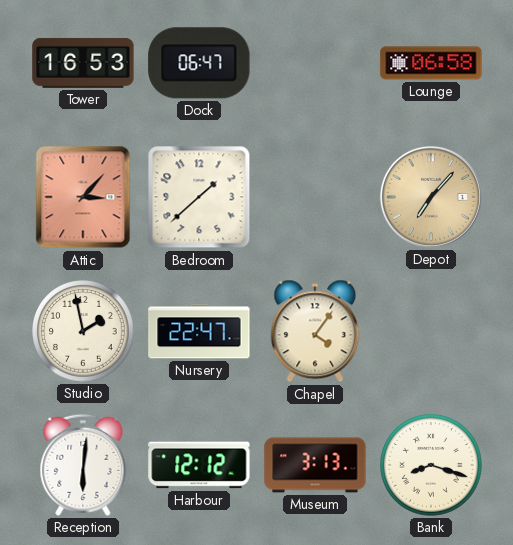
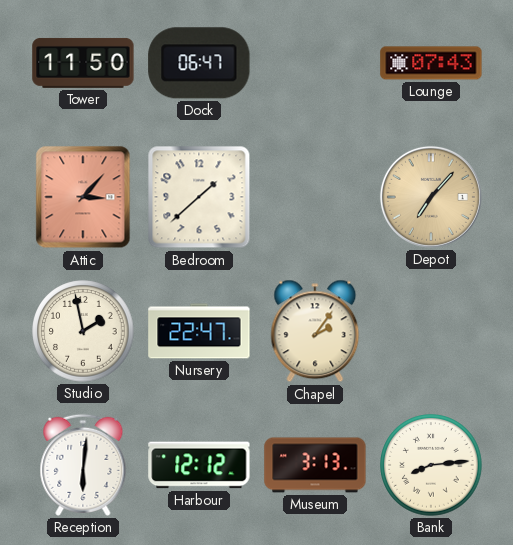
Tower: 16:53 -> 11:50 (83, 63)
Lounge: 06:58 -> 07:43 (431, 63)
Chapel: 4:06 -> 2:06 (315, 331)
Bank: 8:18 -> 8:14 (431, 465)
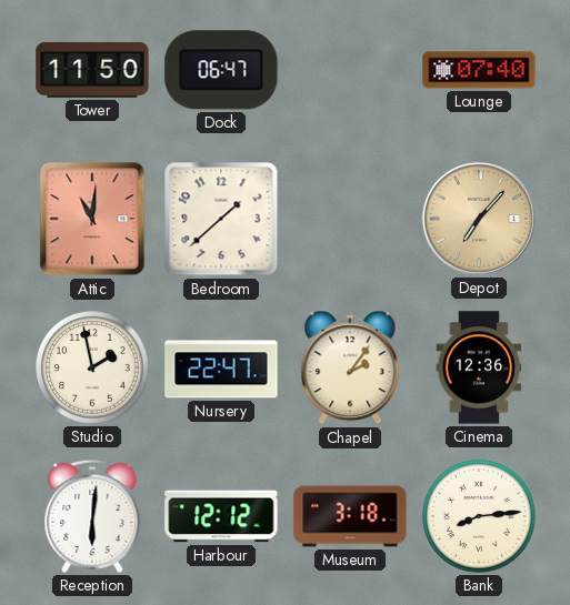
Lounge: 07:43 -> 07:40 (479, 70)
Attic: 3:07 -> 11:01 (92, 219)
Cinema: none -> 12:36 (479, 367)
Museum: 3:13 -> 3:18 (350, 516)
